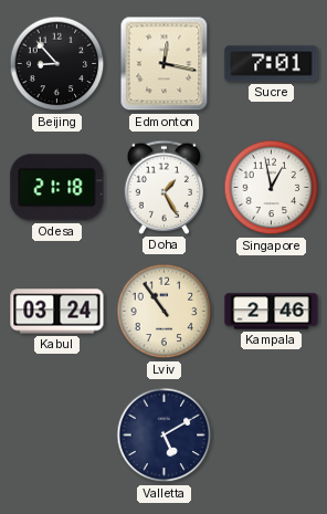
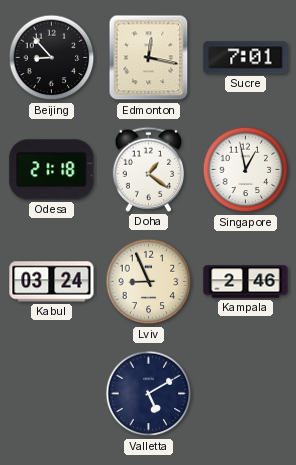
Doha: 1:25 -> 1:21 (148, 169)
Lviv: 10:54 -> 8:56 (149, 282)
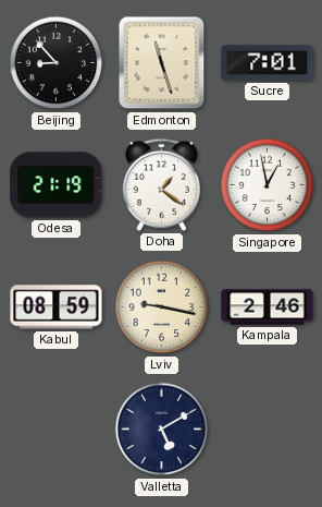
Edmonton: 12:17 -> 11:27 (162, 63)
Odesa: 21:18 -> 21:19 (57, 185)
Kabul: 03:24 -> 08:59 (57, 307)
Lviv: 8:56 -> 9:17 (162, 307)
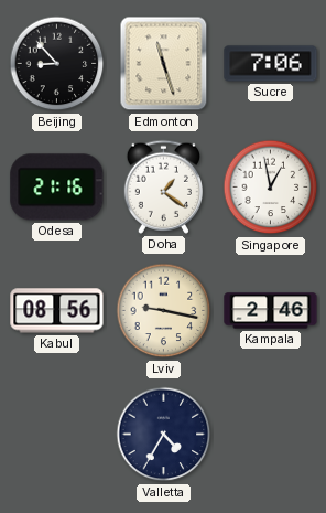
Sucre: 7:01 -> 7:06 (271, 64)
Odesa: 21:19 -> 21:16 (57, 188)
Kabul: 08:59 -> 08:56 (57, 311)
Valletta: 5:10 -> 4:35 (164, 435)
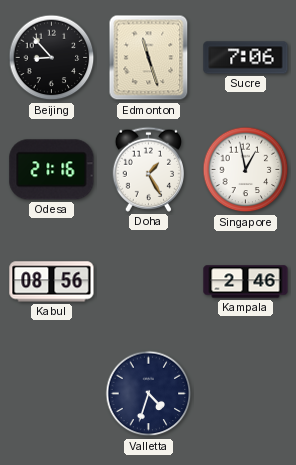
Doha: 1:21 -> 1:25 (148, 169)
Lviv: 9:17 -> none (164, 311)
Valletta: 4:35 -> 4:33 (149, 394)
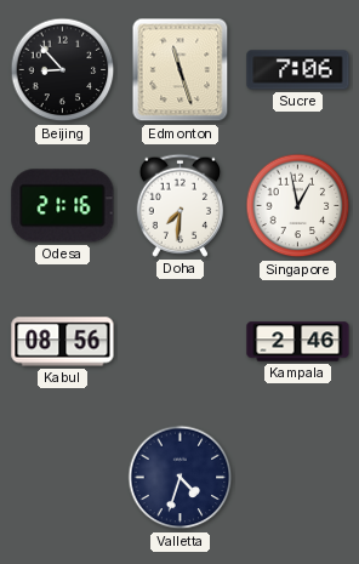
Doha: 1:25 -> 7:31 (180, 205)
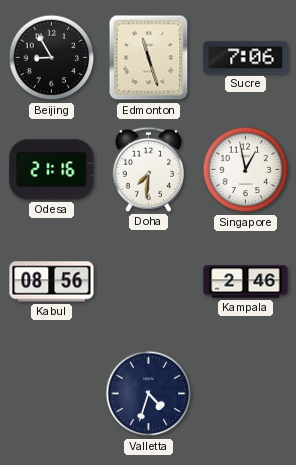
Beijing: 8:53 -> 8:55 (52, 58)
